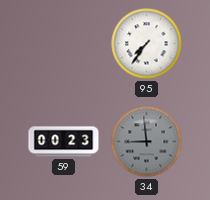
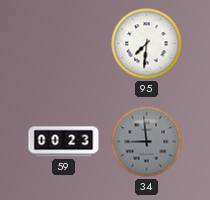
95: 7:36 -> 7:31 (147, 44)
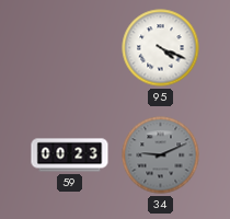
95: 7:31 -> 4:19 (161, 48)
34: 8:59 -> 9:11 (161, 155)
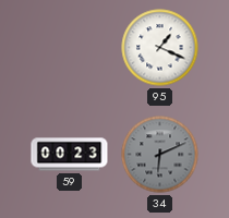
95: 4:19 -> 1:19 (160, 48)
34: 9:11 -> 6:11 (160, 155)
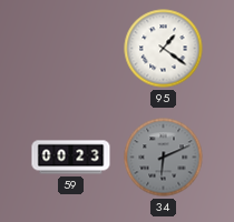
95: 1:19 -> 1:21 (164, 49)
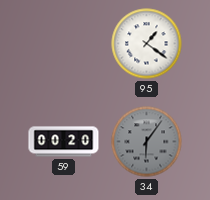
59: 00:23 -> 00:20 (64, 142)
34: 6:11 -> 6:06 (147, 142)
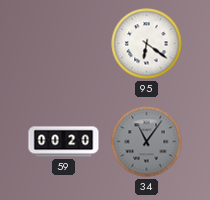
95: 1:21 -> 6:21 (147, 44)
34: 6:06 -> 11:06 (147, 142)
